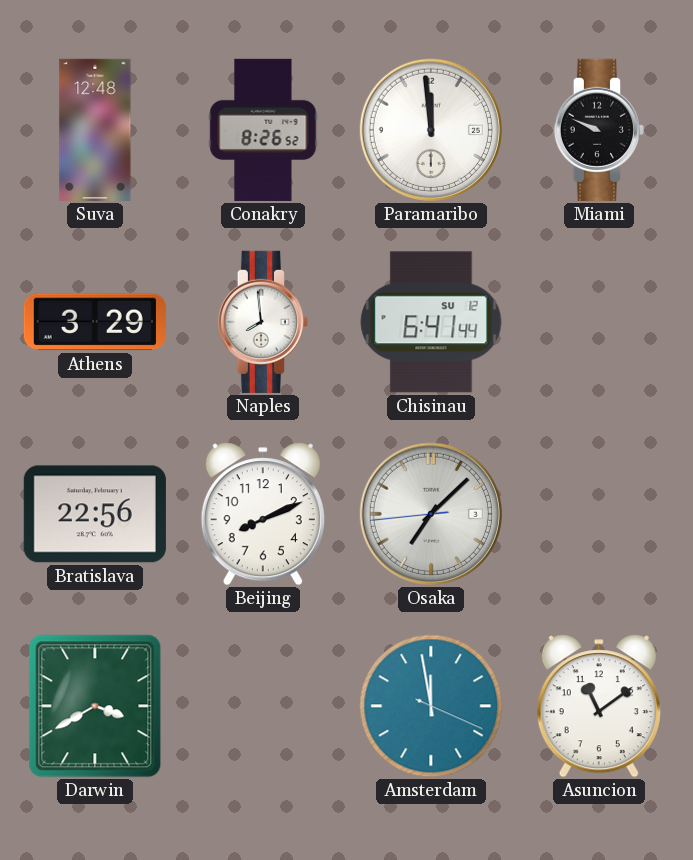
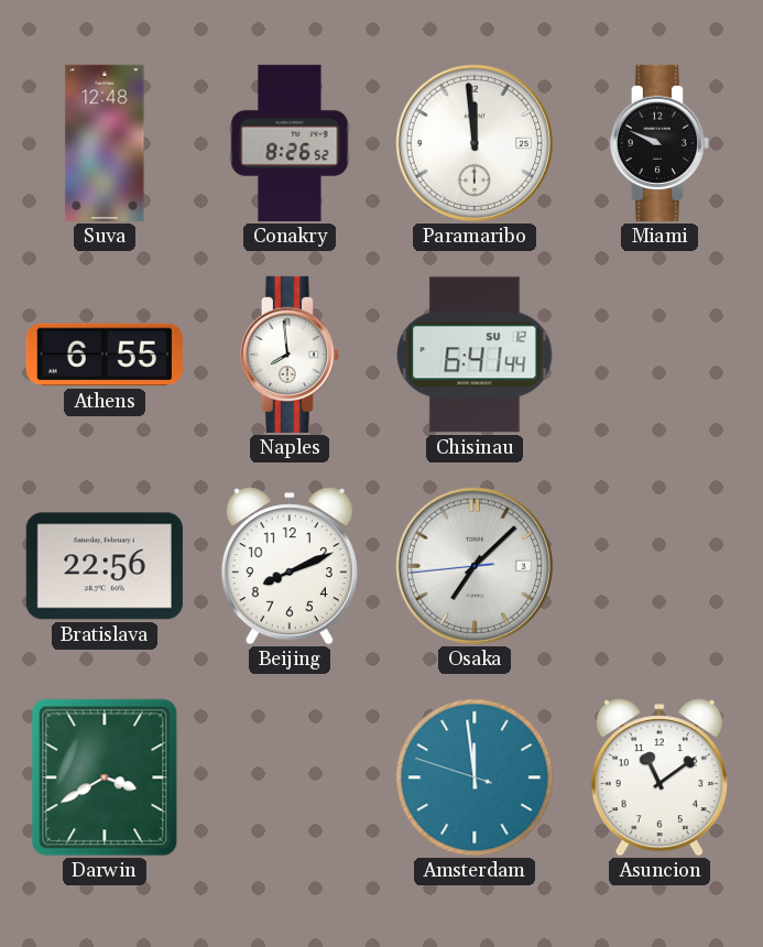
Athens: 3:29 -> 6:55 (105, 355)
Amsterdam: 11:58:19 -> 11:58:48 (475, 777)
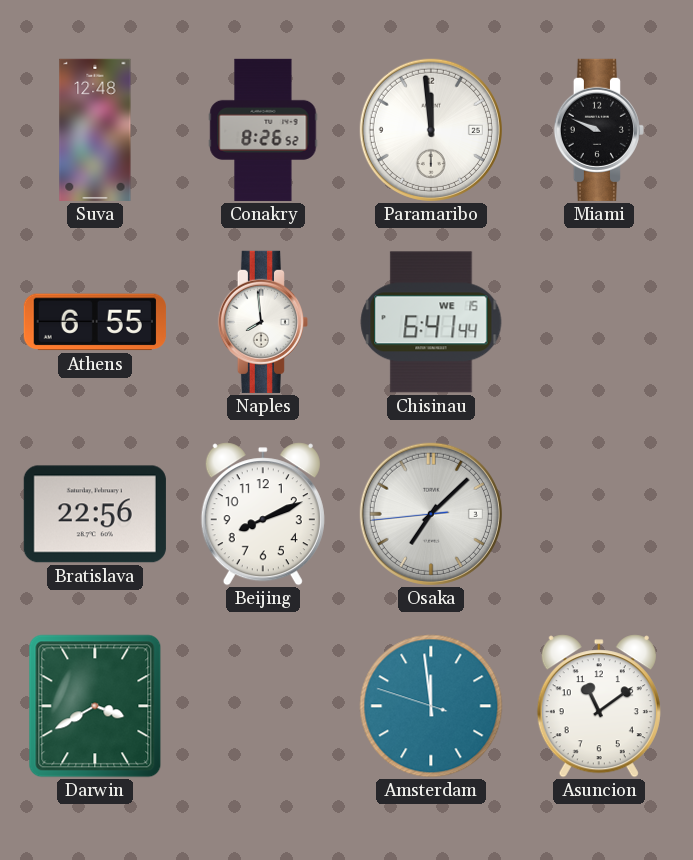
Chisinau date: SU 12 -> WE 15 (431, 322)
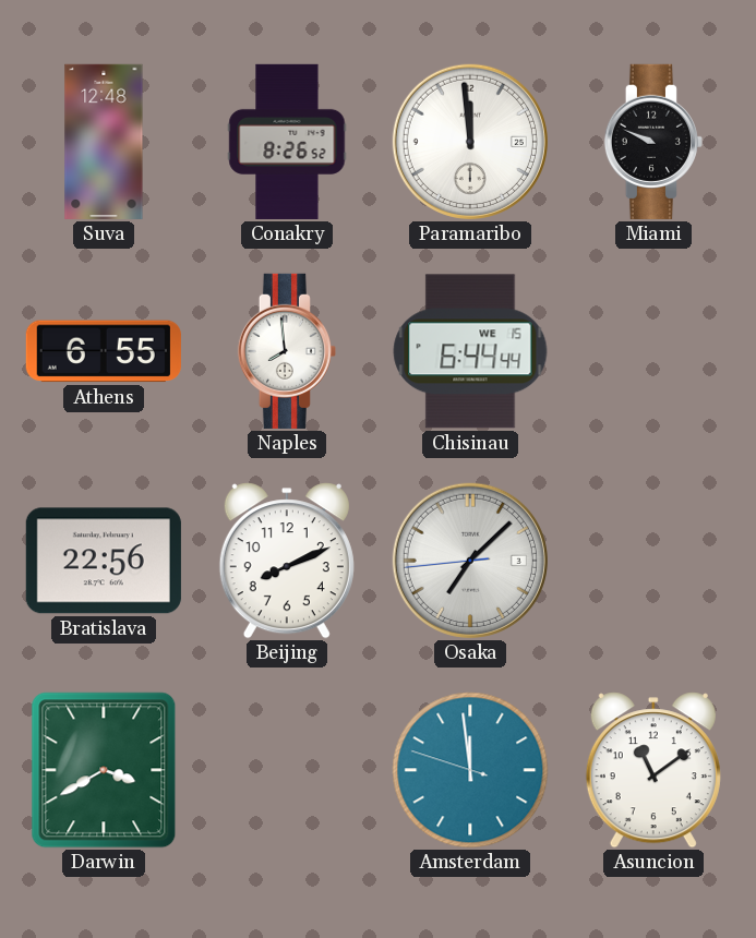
Chisinau: 6:41 -> 6:44 (470, 351)
